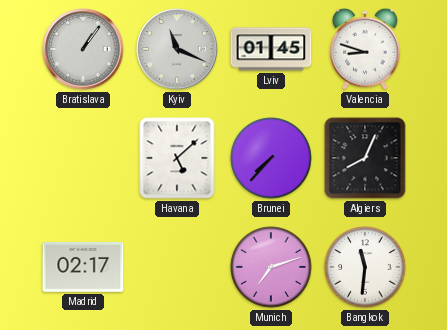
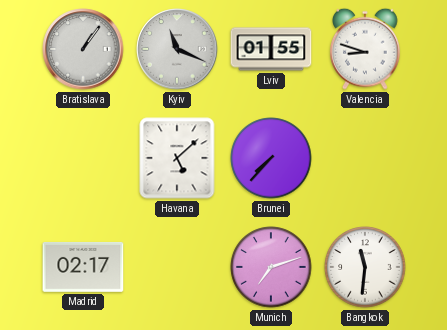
Lviv: 01:45 -> 01:55 (271, 49)
Algiers: 8:04 -> none (365, 158)
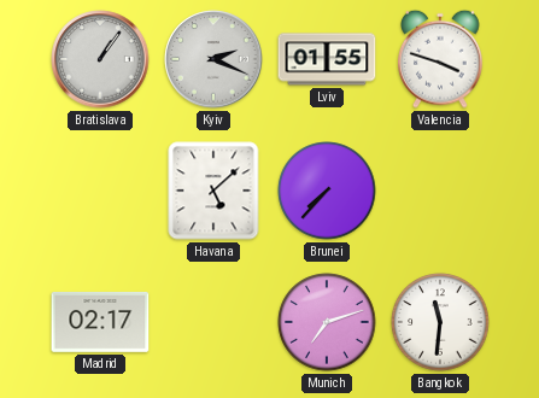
Kyiv: 11:19 -> 2:19 (213, 59)
Valencia: 8:48 -> 3:48 (441, 59)
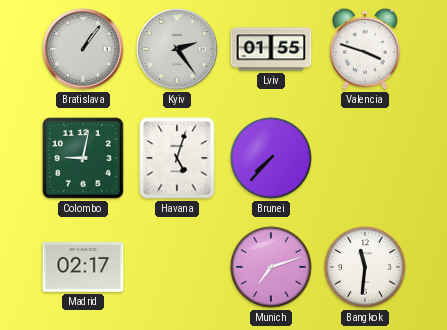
Kyiv: 2:19 -> 2:24 (177, 49)
Colombo: none -> 9:02 (83, 158)
Havana: 5:08 -> 5:03 (177, 158)
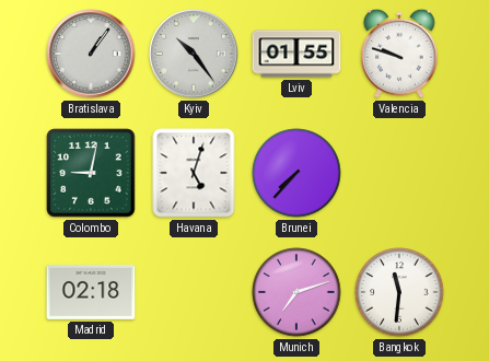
Kyiv: 2:24 -> 10:24 (194, 54)
Valencia: 3:48 -> 9:48 (400, 54)
Madrid: 02:17 -> 02:18 (91, 292)
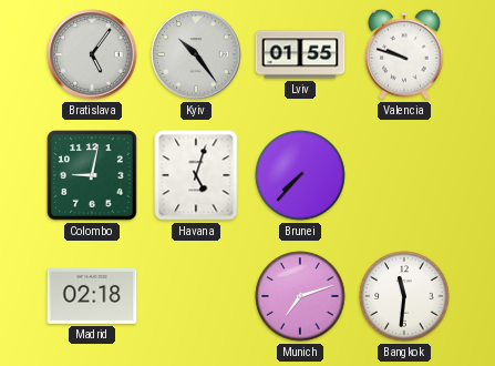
Bratislava: 1:06 -> 5:06 (92, 54)
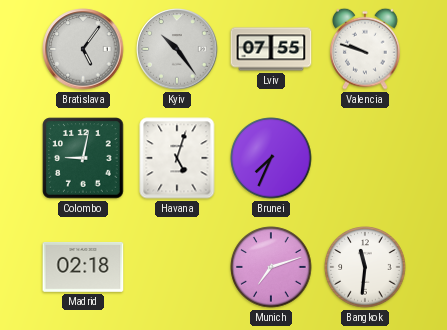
Lviv: 01:55 -> 07:55 (271, 49)
Brunei: 7:37 -> 7:34 (271, 158)
